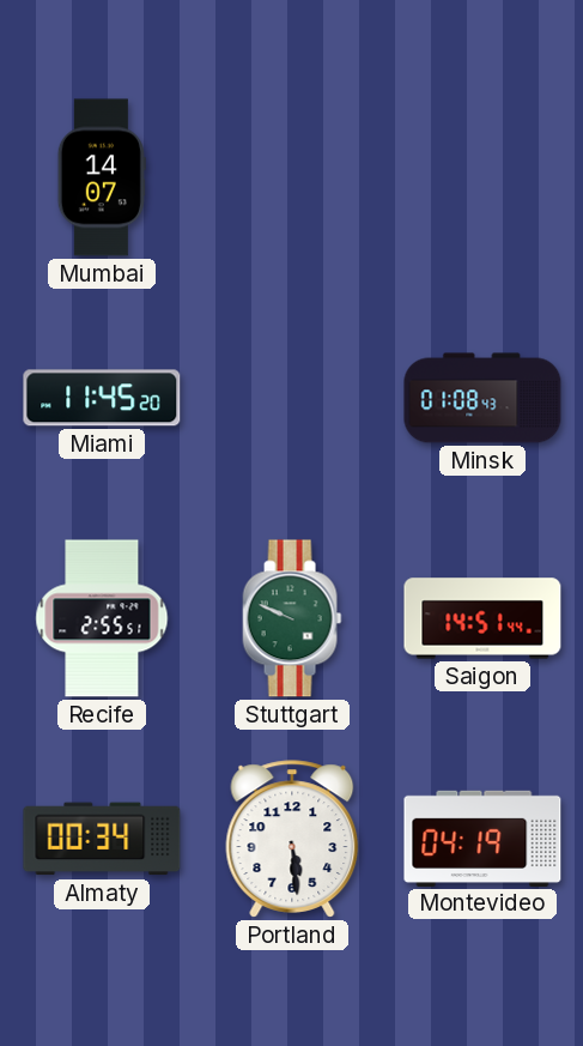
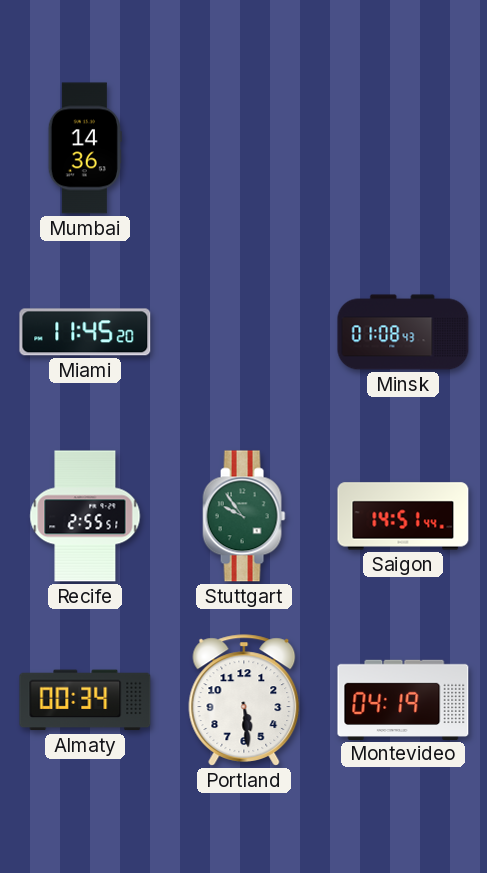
Mumbai: 14:07 -> 14:36 (85, 148)
Stuttgart: 9:49 -> 9:54 (244, 516)
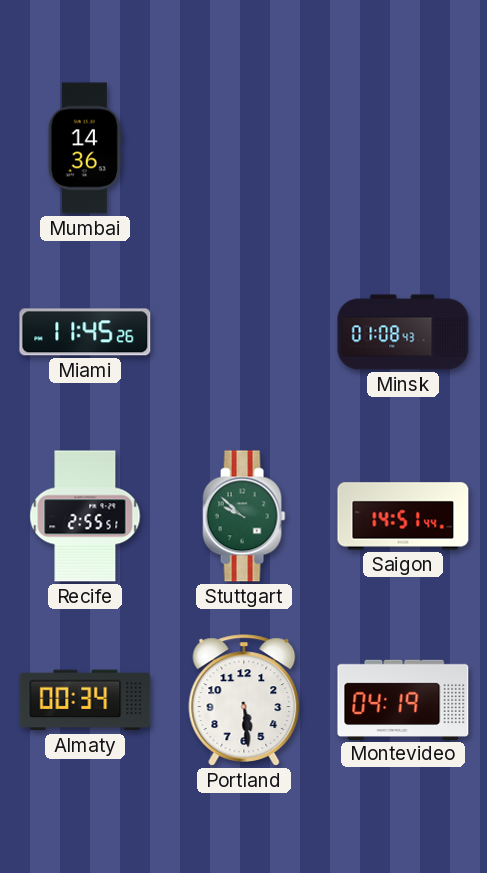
Miami: 11:45:20 -> 11:45:26 (85, 332)
Stuttgart: 9:54 -> 9:52 (244, 516)
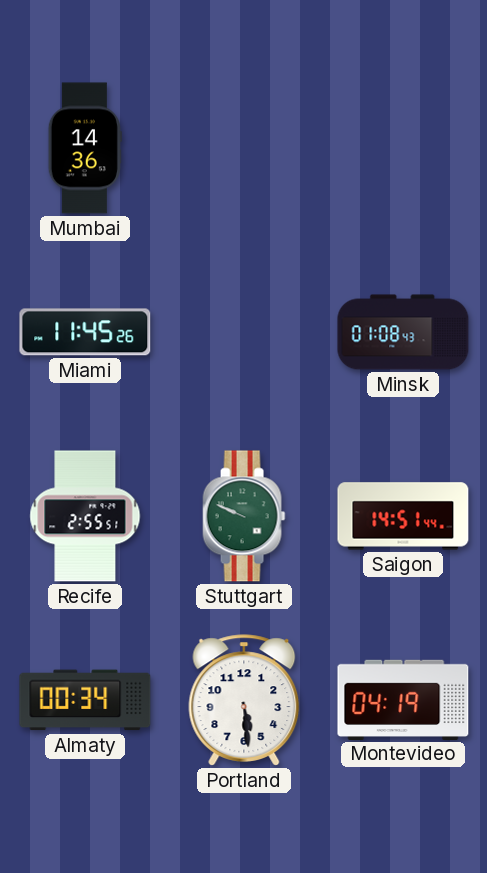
Stuttgart: 9:52 -> 9:49 (244, 516)
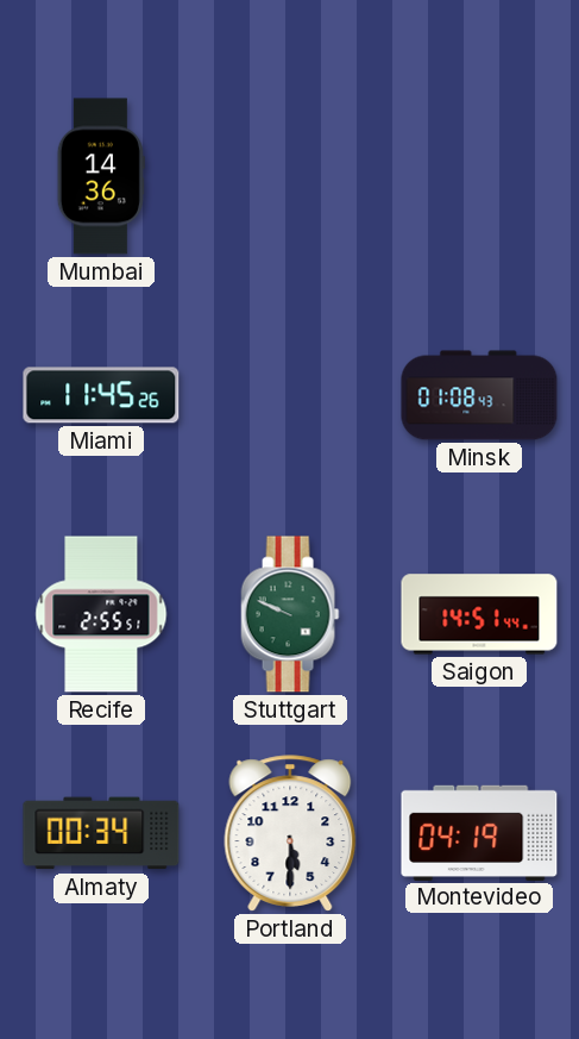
Portland: 5:29 -> 5:30 (290, 833)
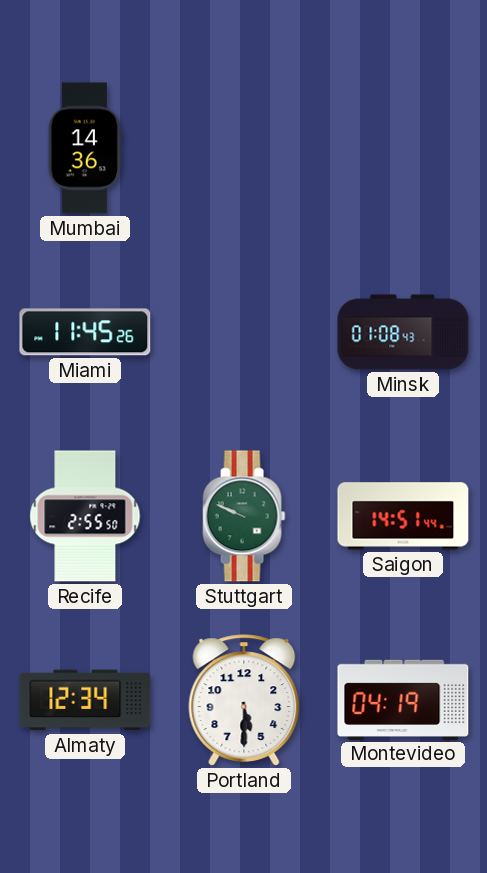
Recife: 2:55:51 -> 2:55:50 (85, 516)
Almaty: 00:34 -> 12:34 (85, 700)
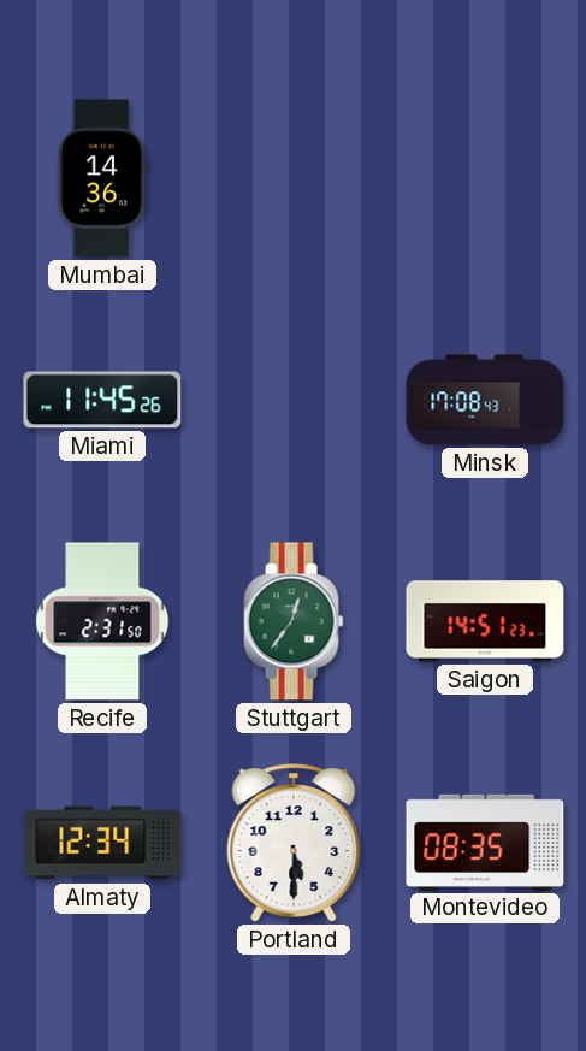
Minsk: 01:08 -> 17:08 (485, 400)
Recife: 2:55 -> 2:31 (102, 621)
Stuttgart: 9:49 -> 12:36 (294, 621)
Saigon: 14:51:44 -> 14:51:23 (485, 621)
Montevideo: 04:19 -> 08:35 (485, 842)
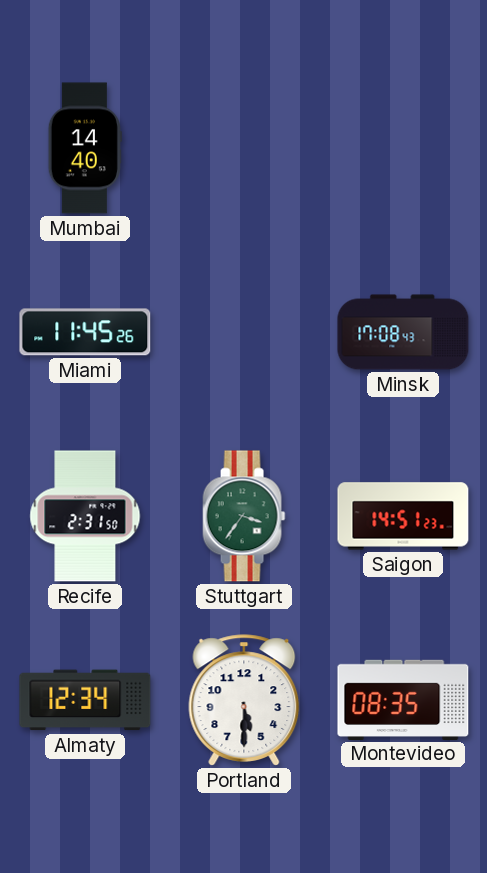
Mumbai: 14:36 -> 14:40 (85, 148)
Stuttgart: 12:36 -> 3:36 (244, 516)
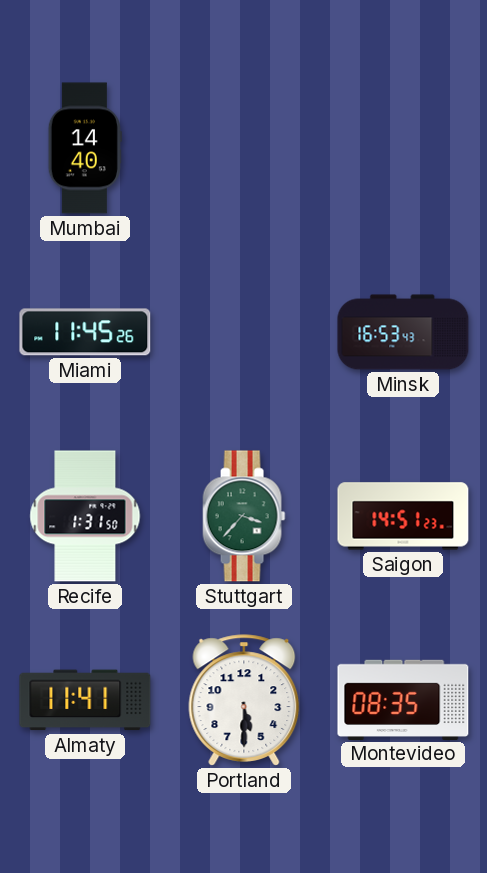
Minsk: 17:08 -> 16:53 (403, 332)
Recife: 2:31 -> 1:31 (85, 516)
Stuttgart: 3:36 -> 3:37 (244, 516)
Almaty: 12:34 -> 11:41 (85, 700)
